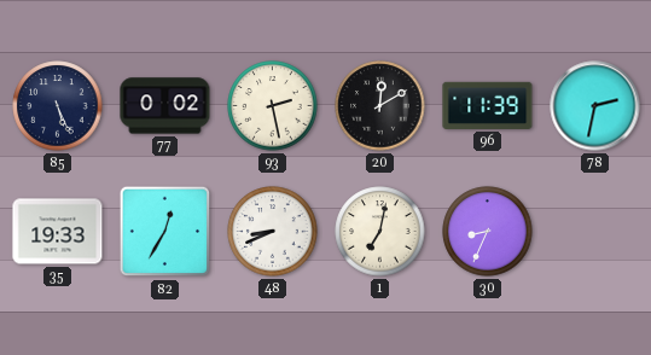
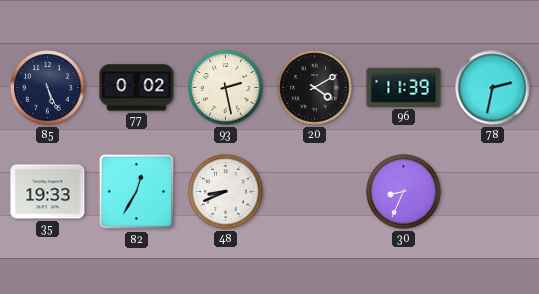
20: 12:10 -> 4:10 (315, 88)
1: 7:02 -> none (380, 232)
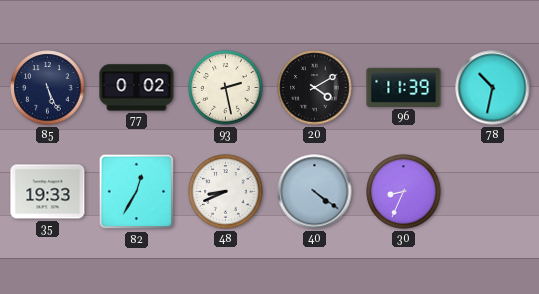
78: 2:32 -> 10:32 (493, 88)
40: none -> 4:21 (315, 192)
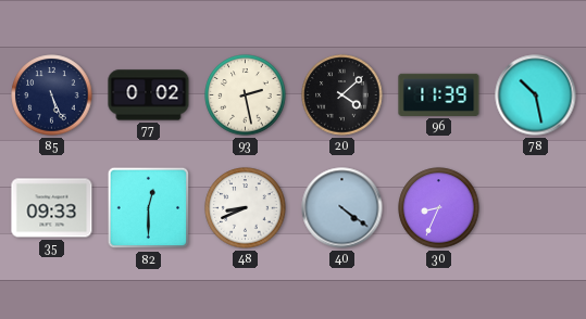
20: 4:10 -> 4:08 (342, 95)
78: 10:32 -> 10:28 (536, 95)
35: 19:33 -> 09:33 (52, 208)
82: 12:35 -> 12:30 (149, 208)
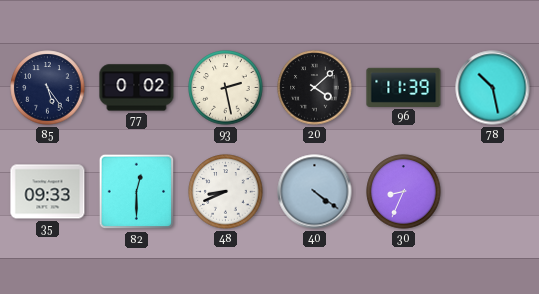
85: 5:26 -> 5:24 (48, 88)
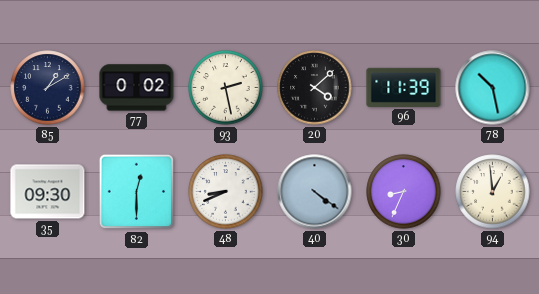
85: 5:24 -> 1:10 (48, 88)
35: 09:33 -> 09:30 (48, 192)
94: none -> 12:59 (493, 192)
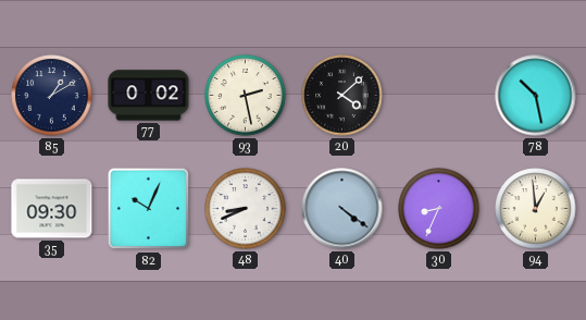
96: 11:39 -> none (404, 87)
82: 12:30 -> 10:04 (149, 209)
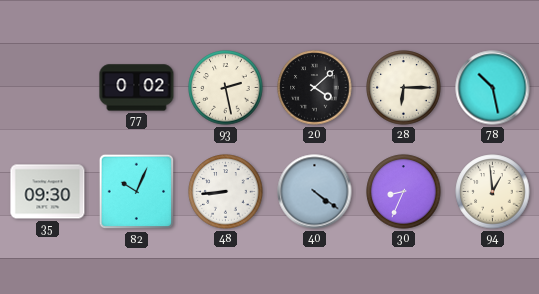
85: 1:10 -> none (52, 96)
28: none -> 6:15 (404, 88)
48: 8:41 -> 8:44 (226, 192)
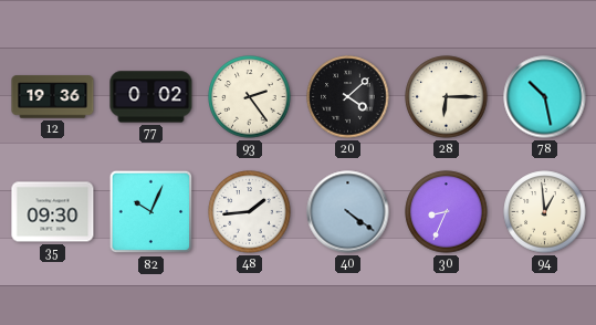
12: none -> 19:36 (53, 97)
93: 2:28 -> 2:24 (250, 97)
48: 8:44 -> 1:44 (250, 212)
